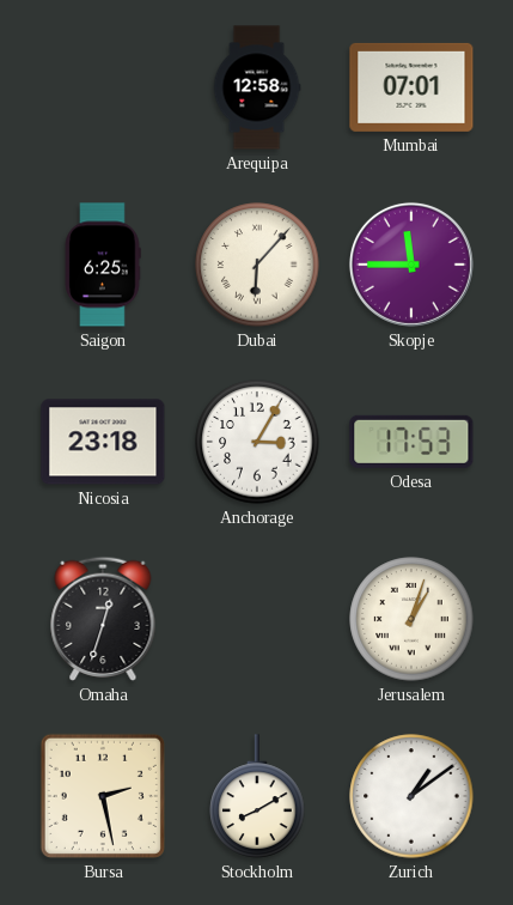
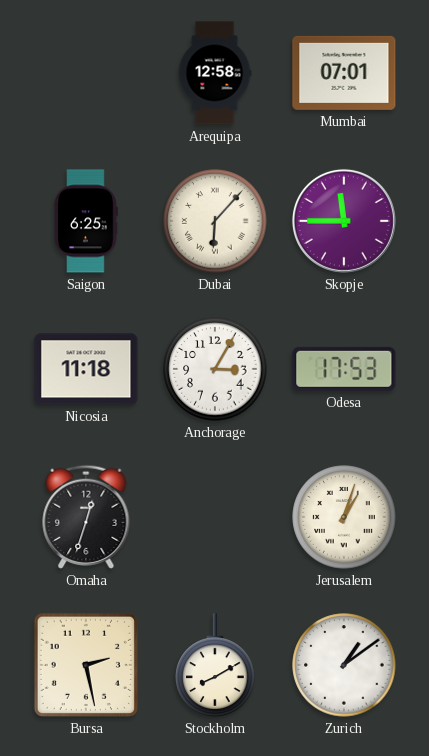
Nicosia: 23:18 -> 11:18 (86, 369)
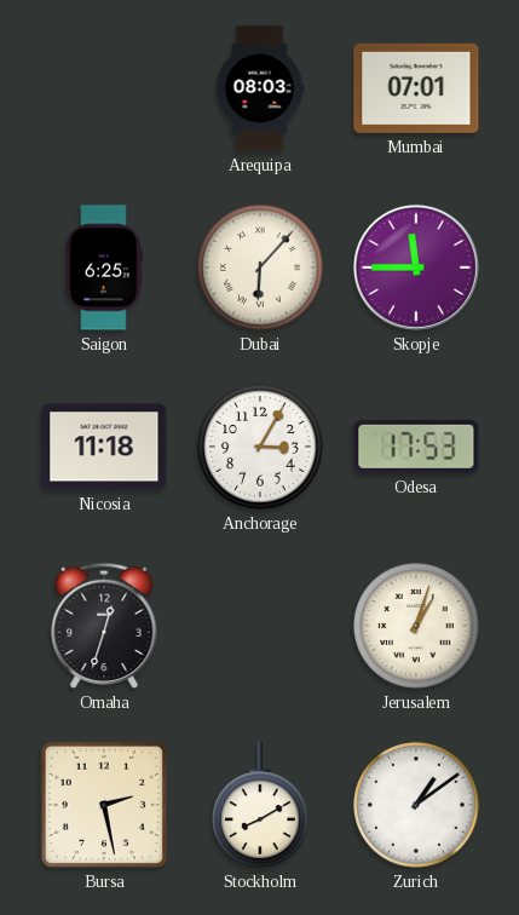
Arequipa: 12:58 -> 08:03 (260, 88)
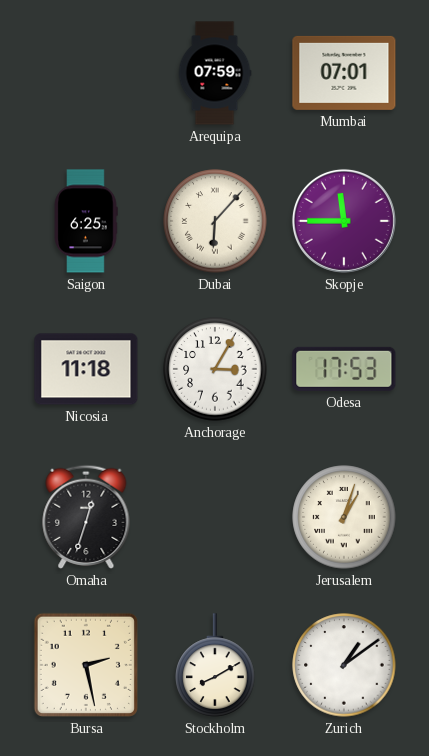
Arequipa: 08:03 -> 07:59 (215, 73)
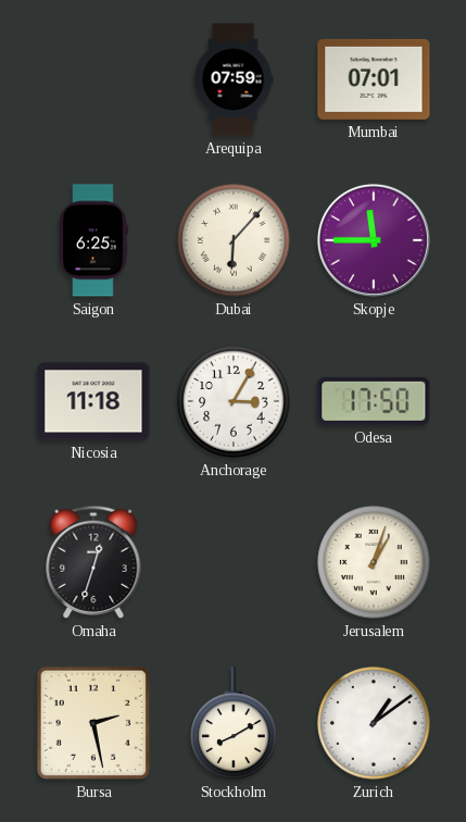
Odesa: 17:53 -> 17:50 (374, 401)
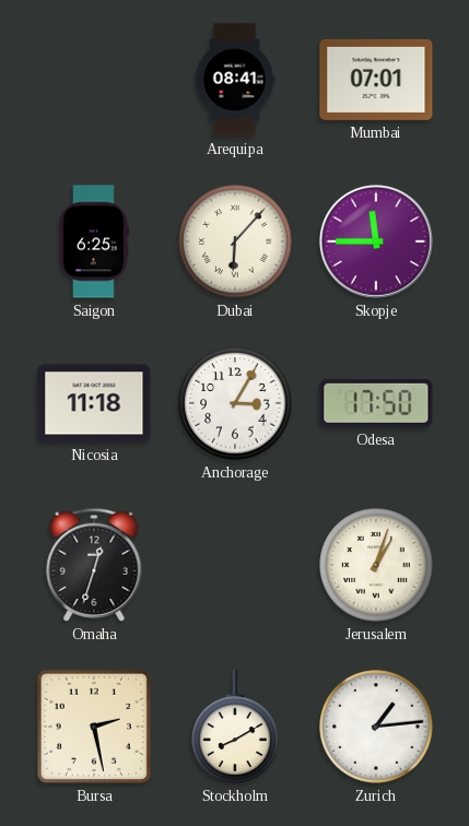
Arequipa: 07:59 -> 08:41 (235, 80)
Zurich: 1:09 -> 1:14 (376, 727)
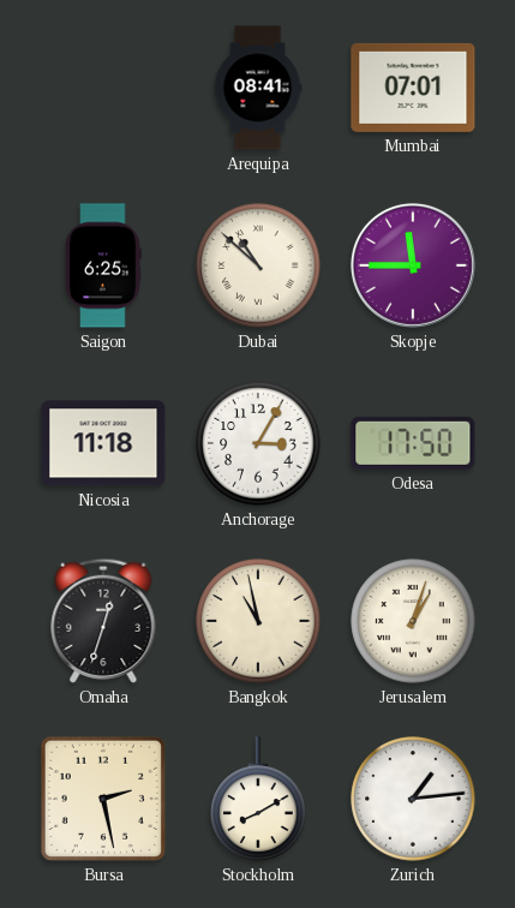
Dubai: 6:07 -> 10:52 (258, 265)
Bangkok: none -> 10:58 (258, 621)
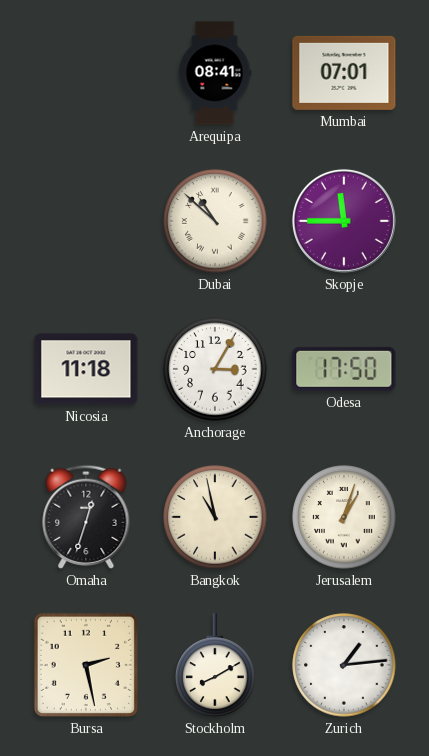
Saigon: 6:25 -> none (103, 265)
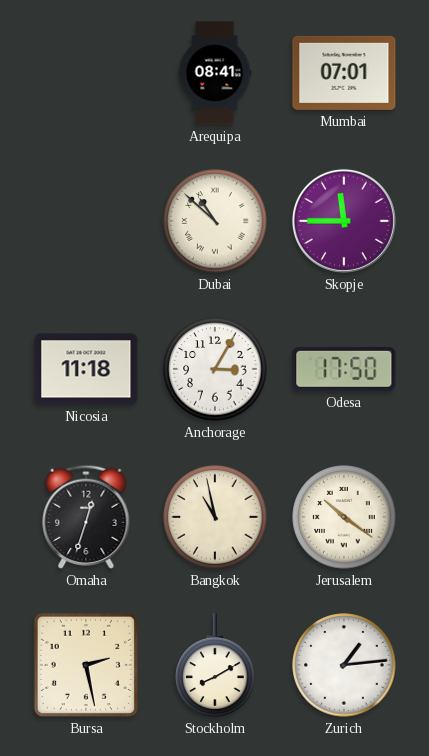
Jerusalem: 1:03 -> 10:21 (344, 517)
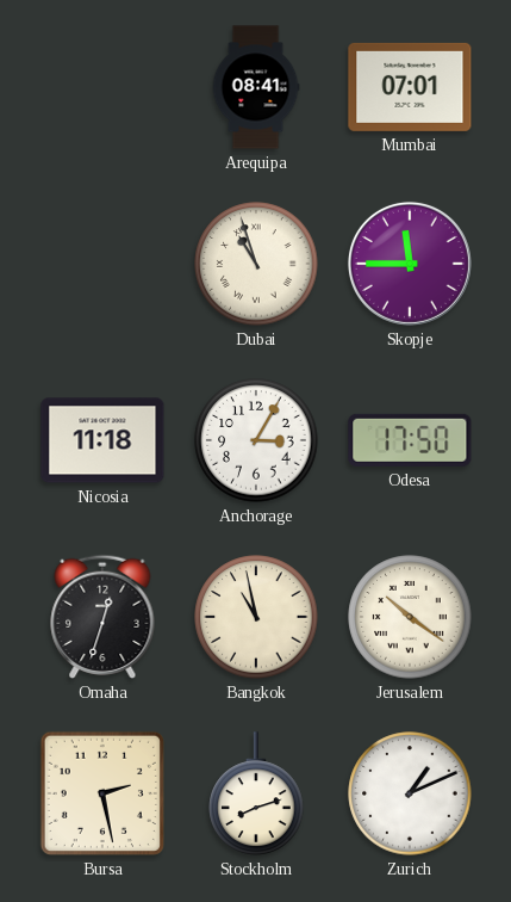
Dubai: 10:52 -> 10:57 (256, 264)
Stockholm: 8:10 -> 8:12 (256, 793)
Zurich: 1:14 -> 1:11 (410, 793)
